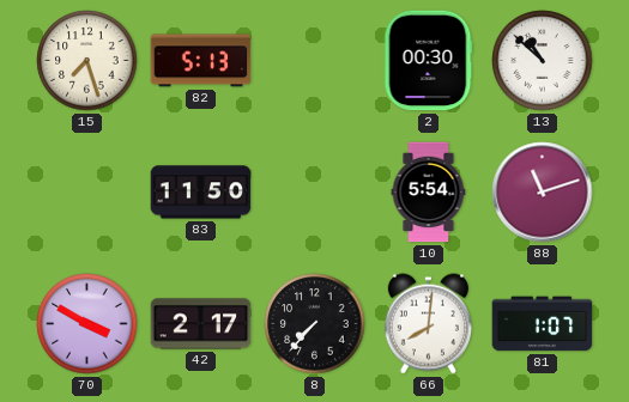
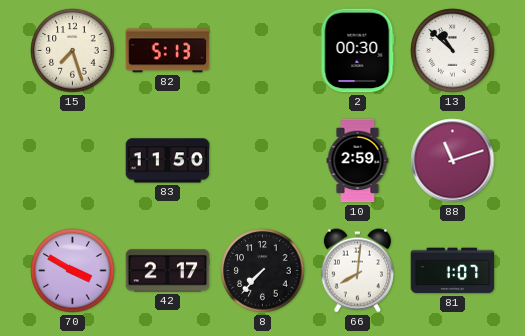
10: 5:54 -> 2:59 (358, 161)
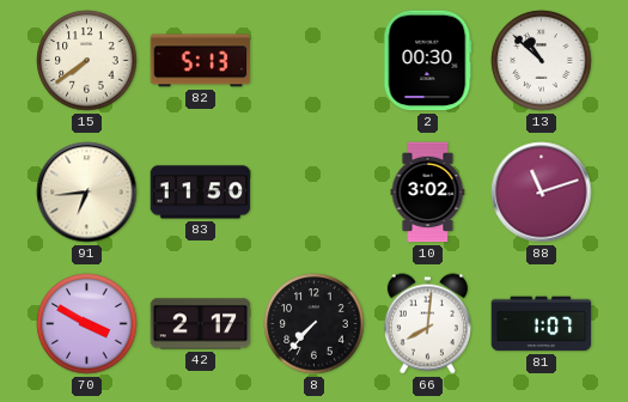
15: 7:27 -> 7:39 (87, 61)
91: none -> 6:44 (87, 193)
10: 2:59 -> 3:02 (428, 193)
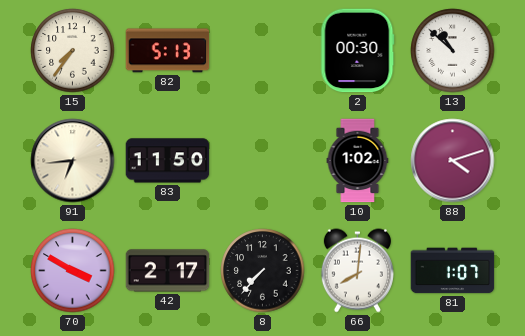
15: 7:39 -> 7:36 (73, 51)
10: 3:02 -> 1:02 (358, 161)
88: 11:12 -> 4:12 (453, 161)
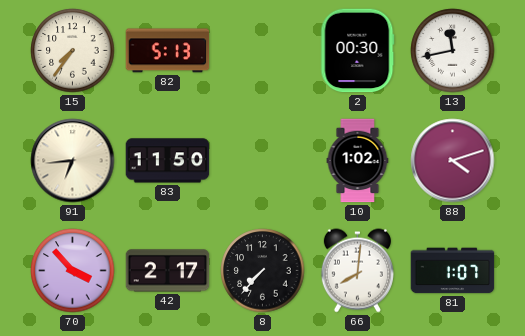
13: 10:52 -> 11:43 (453, 51)
70: 3:50 -> 3:53 (73, 271)
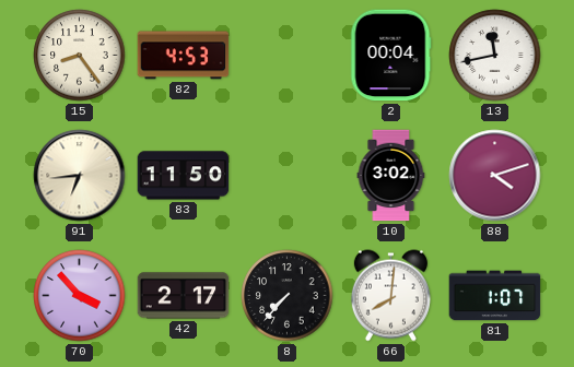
15: 7:36 -> 8:24 (80, 56)
82: 5:13 -> 4:53 (184, 56)
2: 00:30 -> 00:04 (391, 56)
10: 1:02 -> 3:02 (391, 176)
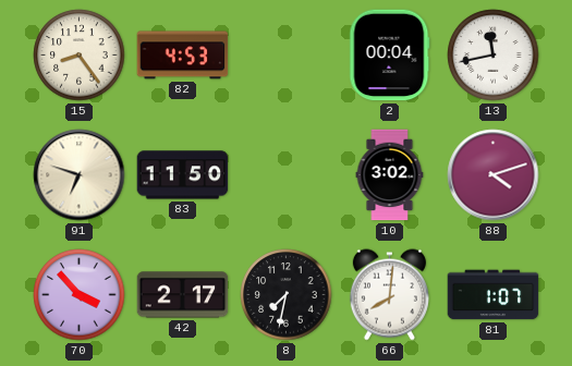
91: 6:44 -> 6:48 (80, 175)
8: 7:37 -> 7:32 (287, 295)
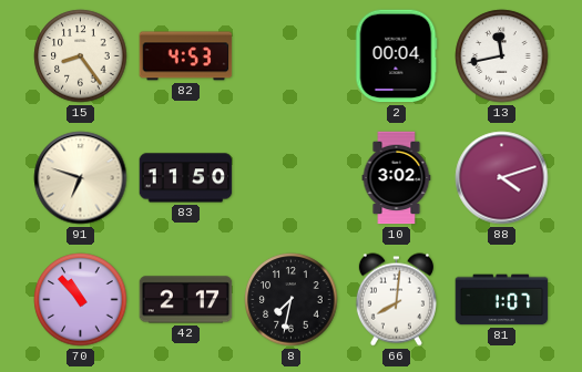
70: 3:53 -> 10:53 (81, 300)
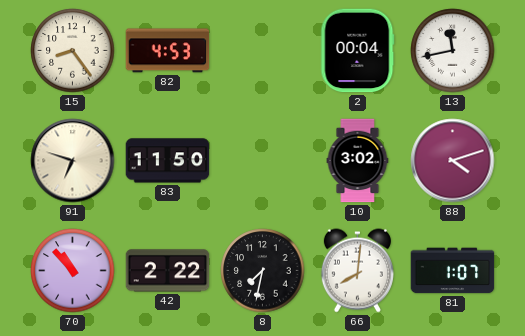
42: 2:17 -> 2:22 (168, 271)
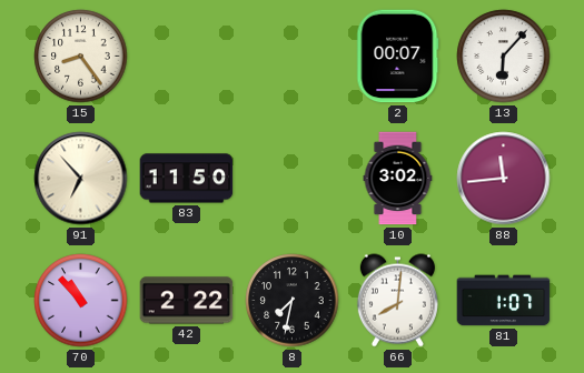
82: 4:53 -> none (168, 51)
2: 00:04 -> 00:07 (398, 57)
13: 11:43 -> 6:07 (504, 57)
91: 6:48 -> 6:53 (81, 179)
88: 4:12 -> 11:44 (504, 179)
